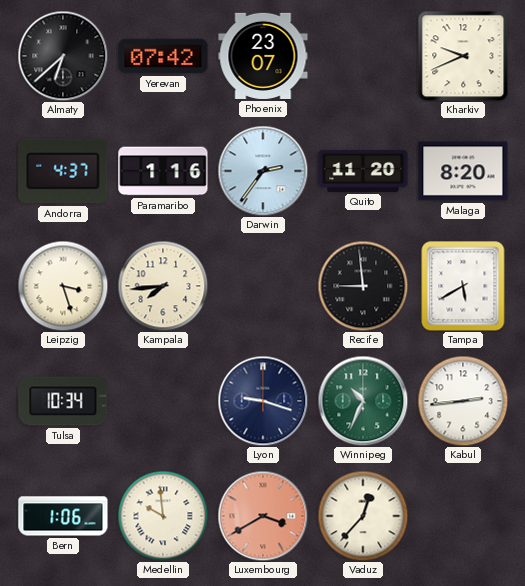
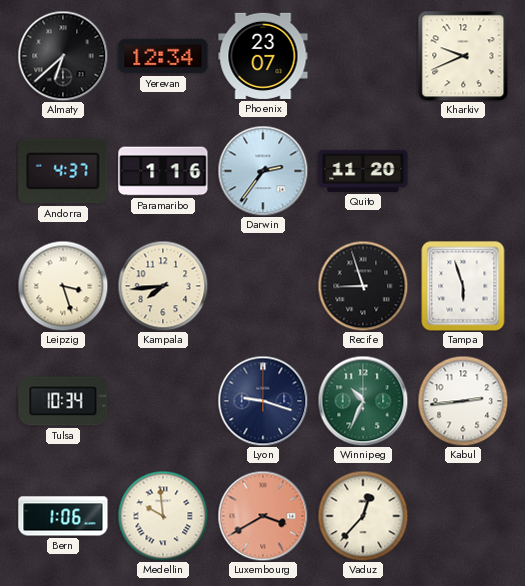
Yerevan: 07:42 -> 12:34 (163, 56)
Malaga: 8:20 -> none (463, 171)
Recife: 8:59 -> 8:57 (363, 286)
Tampa: 5:40 -> 5:57 (463, 286)
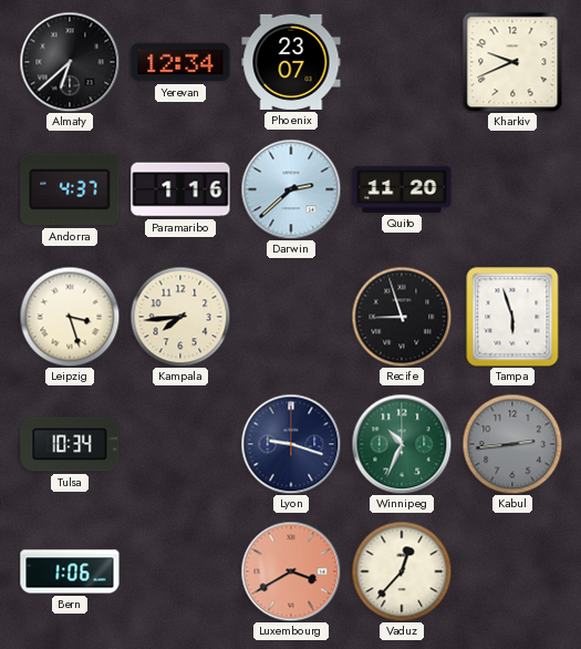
Darwin: 2:36 -> 2:38 (291, 189)
Kabul dial: white -> grey (512, 444)
Medellin: 9:59 -> none (163, 516)
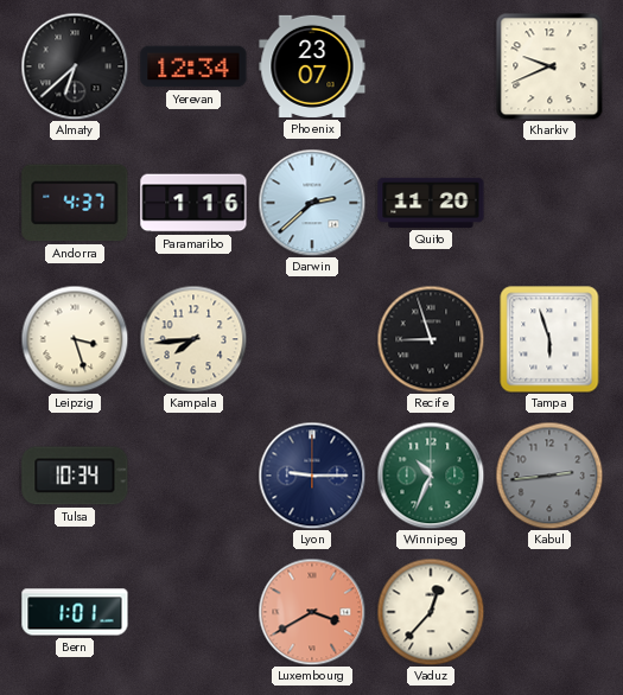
Lyon: 9:18 -> 9:15 (312, 476)
Bern: 1:06 -> 1:01 (75, 612)
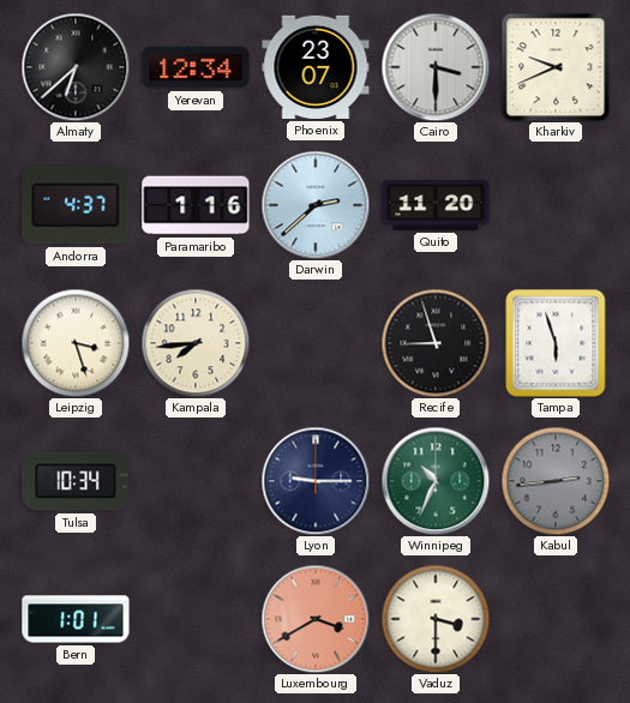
Cairo: none -> 3:30 (436, 67)
Vaduz: 12:37 -> 3:30 (436, 619)
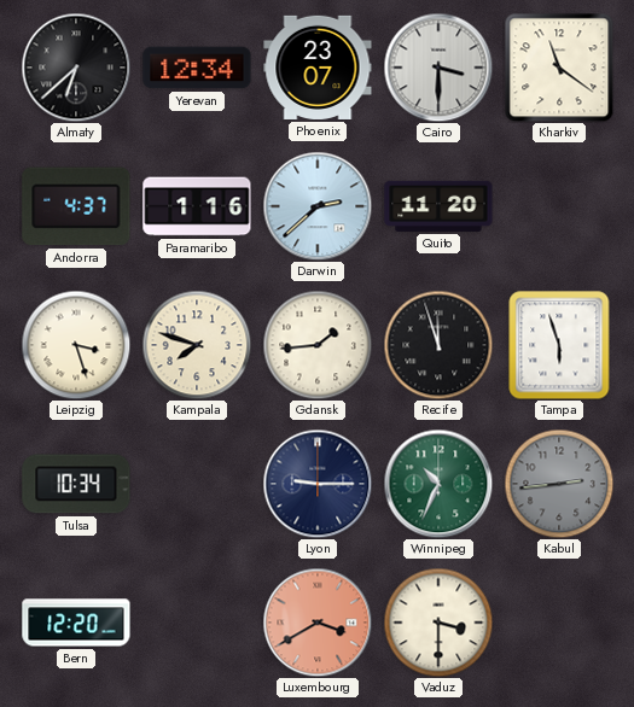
Kharkiv: 9:41 -> 11:21 (559, 68)
Kampala: 7:44 -> 7:48 (197, 345)
Gdansk: none -> 1:44 (318, 345)
Recife: 8:57 -> 11:57 (438, 345)
Bern: 1:01 -> 12:20 (76, 623)
